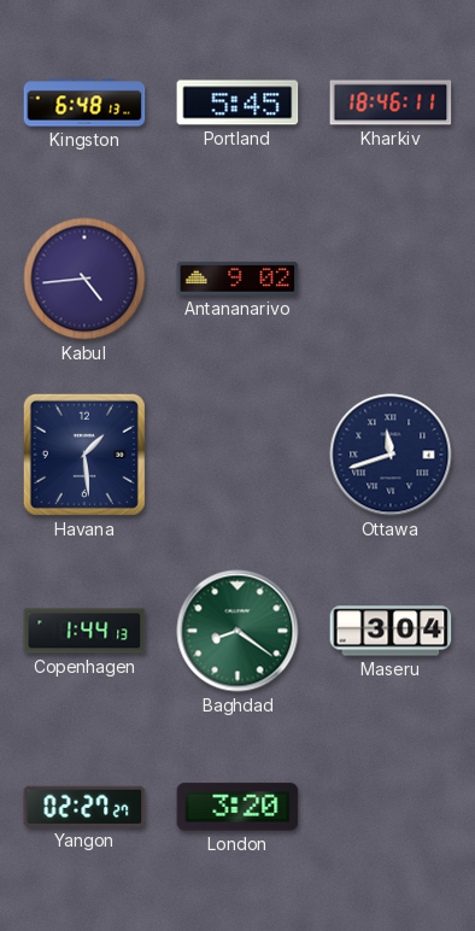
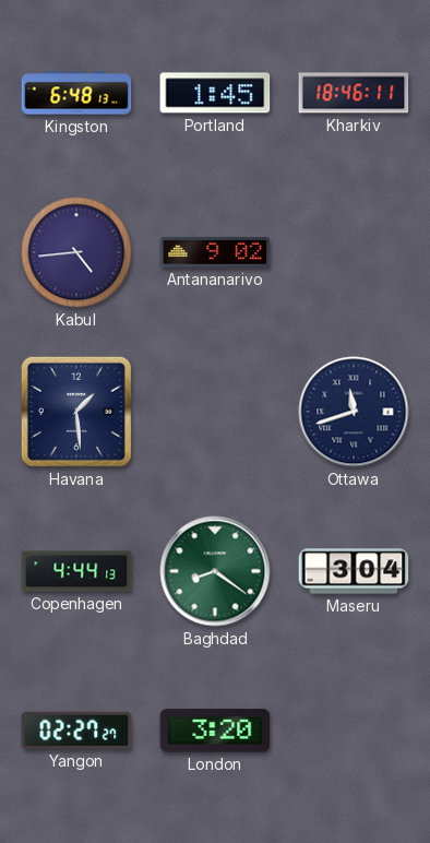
Portland: 5:45 -> 1:45 (215, 93)
Copenhagen: 1:44 -> 4:44 (76, 571)
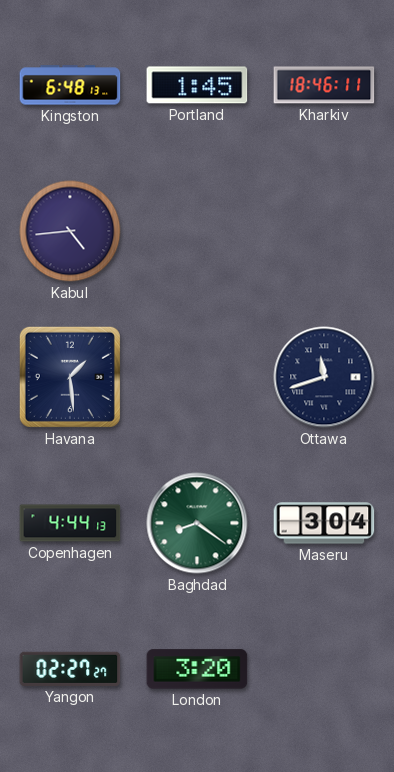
Antananarivo: 9:02 -> none (215, 252)
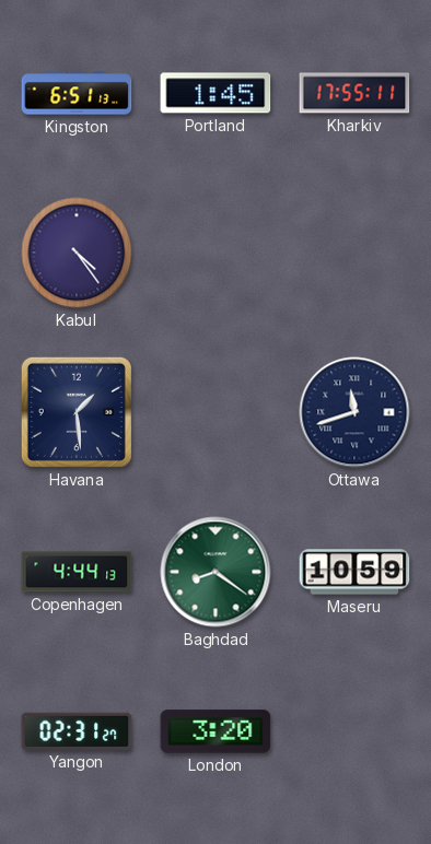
Kingston: 6:48 -> 6:51 (77, 93)
Kharkiv: 18:46 -> 17:55 (354, 93)
Kabul: 4:44 -> 4:24 (77, 253)
Maseru: 3:04 -> 10:59 (354, 572)
Yangon: 02:27 -> 02:31 (77, 731)
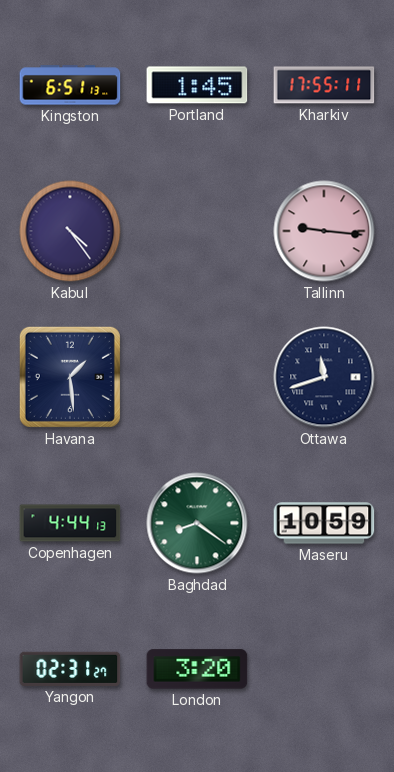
Tallinn: none -> 9:16 (324, 231)
